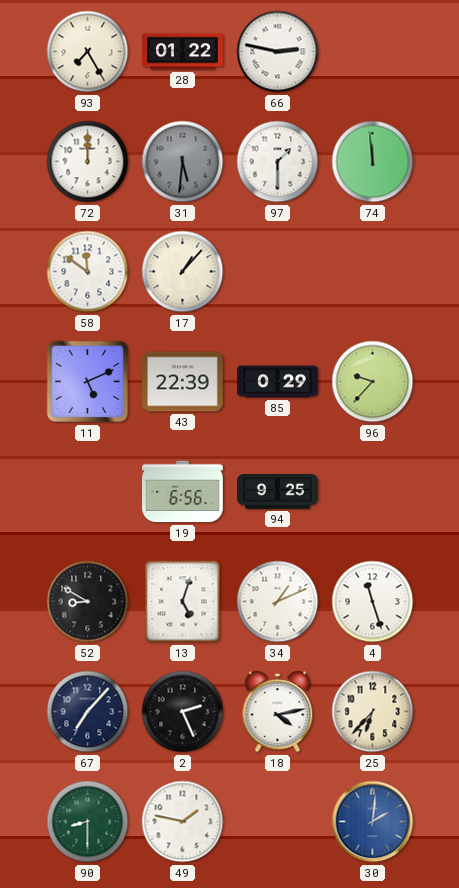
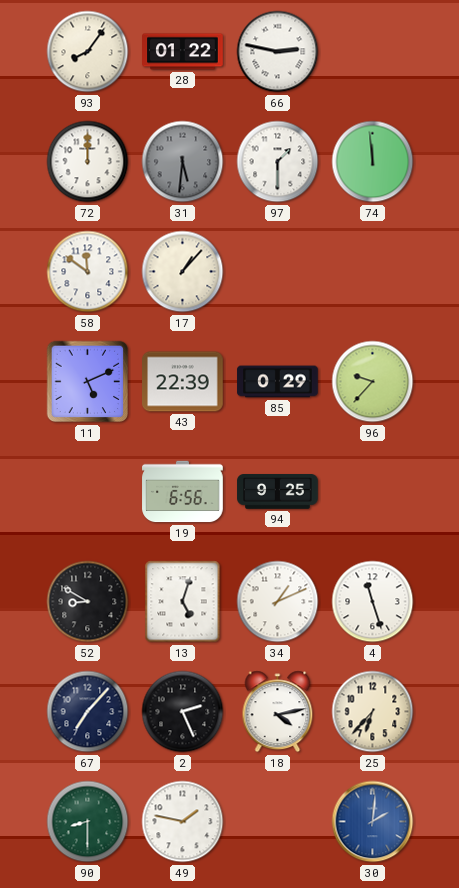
93: 7:25 -> 8:06 (88, 52)
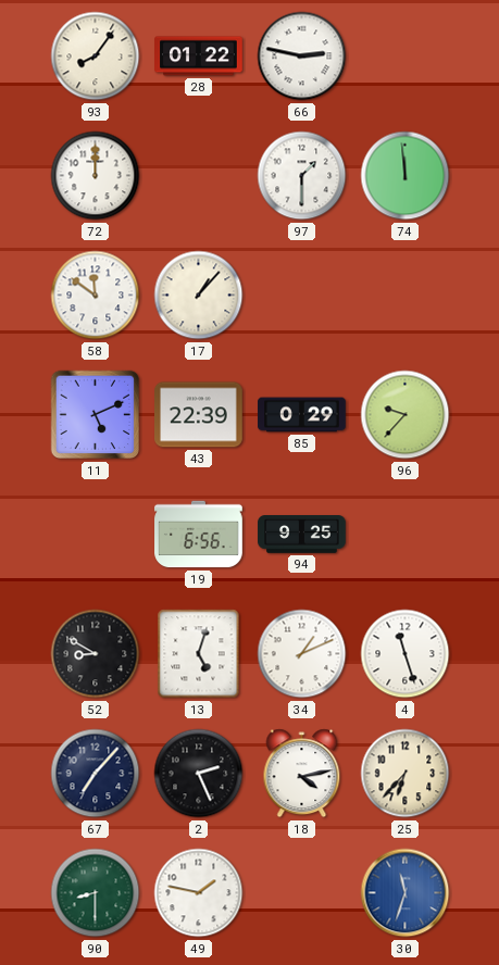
31: 5:31 -> none (183, 162)
30: 2:01 -> 11:33 (406, 893)
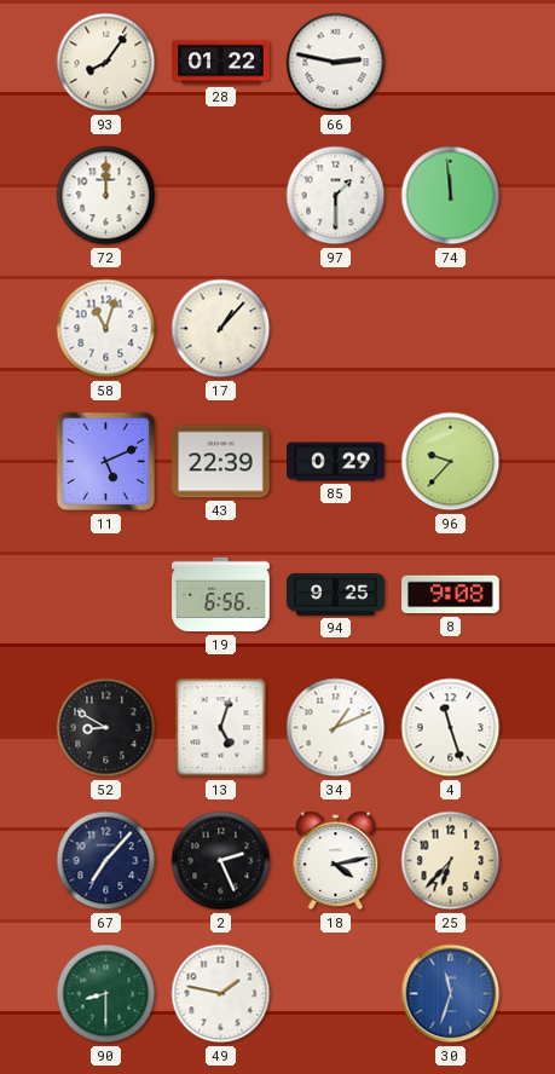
58: 11:51 -> 11:03 (106, 329)
8: none -> 9:08 (451, 595)
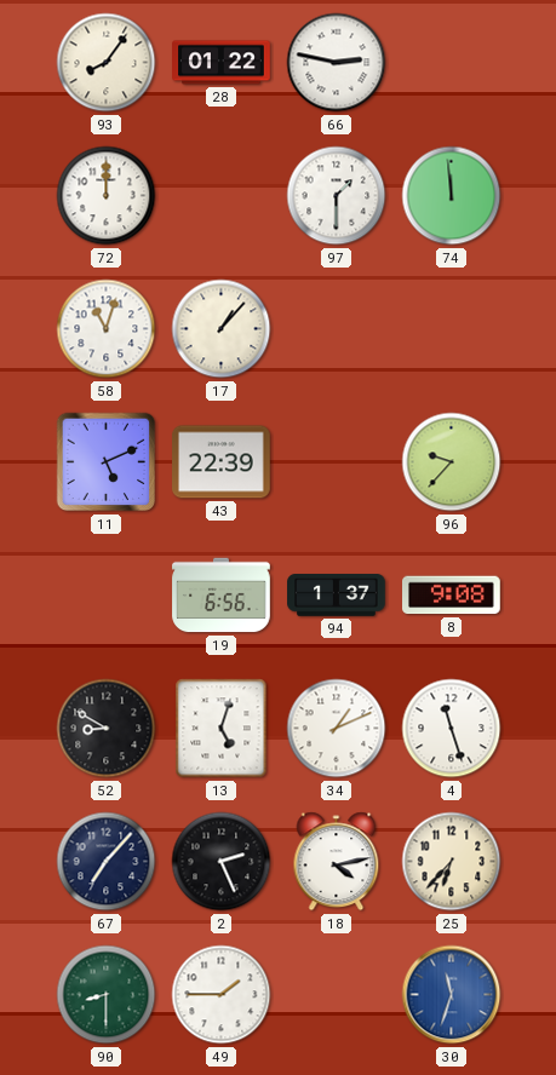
85: 0:29 -> none (336, 462)
94: 9:25 -> 1:37 (337, 596)
49: 1:47 -> 1:45 (222, 995)
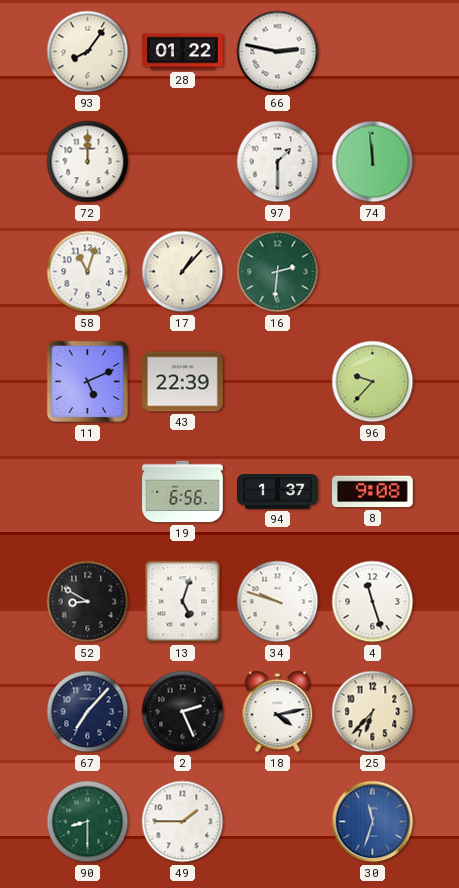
16: none -> 2:31 (278, 272)
34: 1:11 -> 9:48 (278, 602)
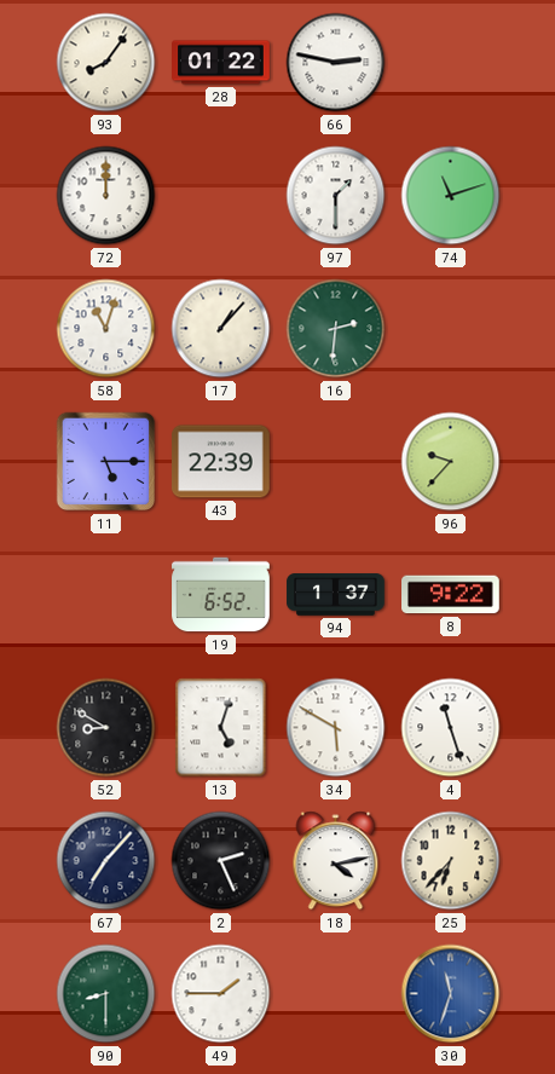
74: 11:59 -> 11:12 (451, 196)
11: 5:11 -> 5:15 (106, 462)
19: 6:56 -> 6:52 (221, 595)
8: 9:08 -> 9:22 (451, 595)
34: 9:48 -> 5:50 (336, 728)
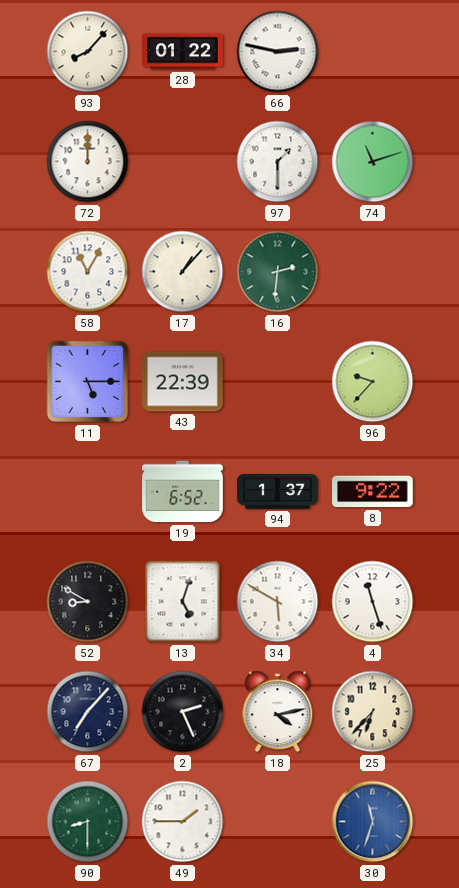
93: 8:06 -> 8:07 (88, 52)
58: 11:03 -> 11:05 (88, 272)
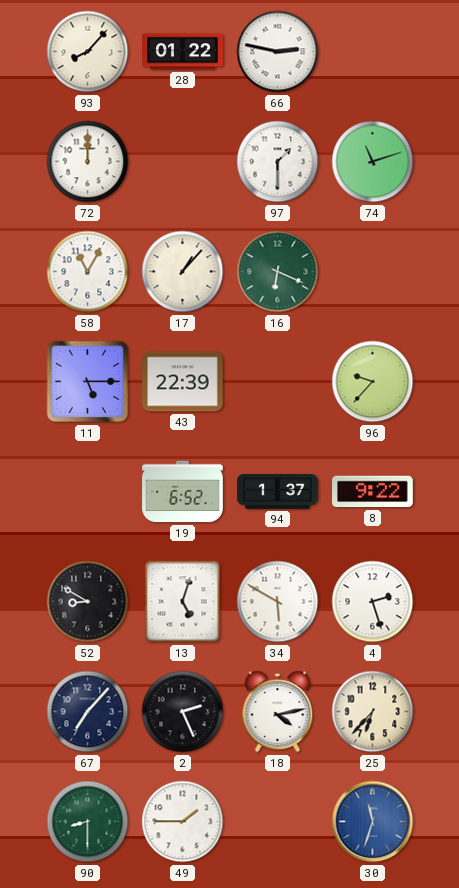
16: 2:31 -> 6:19 (278, 272)
4: 11:27 -> 2:27 (373, 602)
